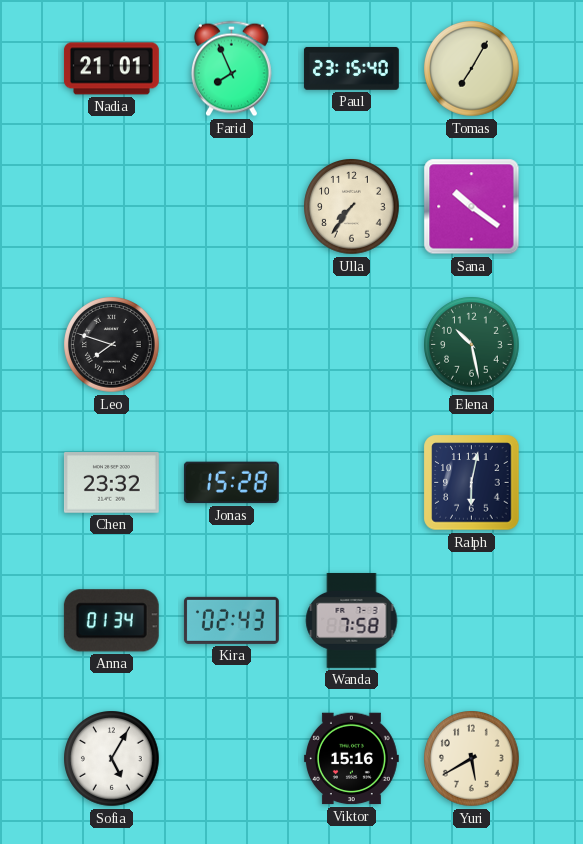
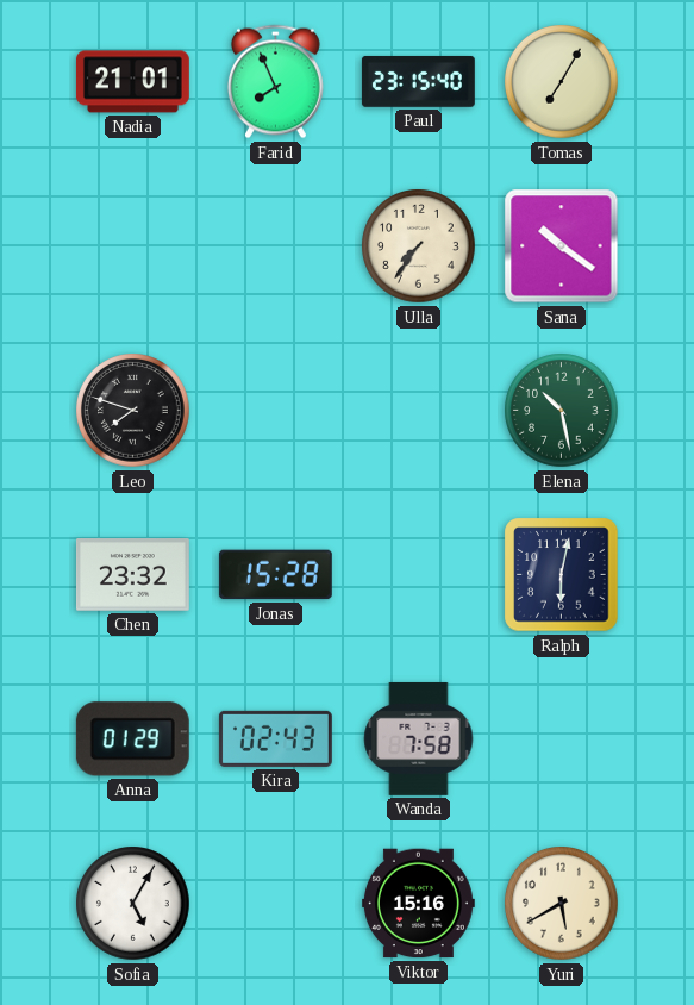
Anna: 01:34 -> 01:29 (132, 739)
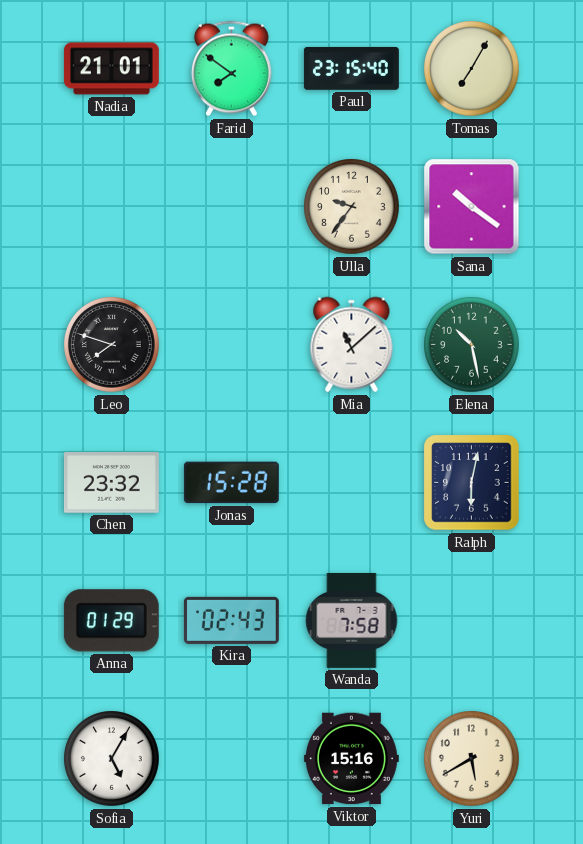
Farid: 7:56 -> 7:51 (231, 69)
Ulla: 7:36 -> 9:36 (352, 207)
Mia: none -> 11:08 (352, 345)
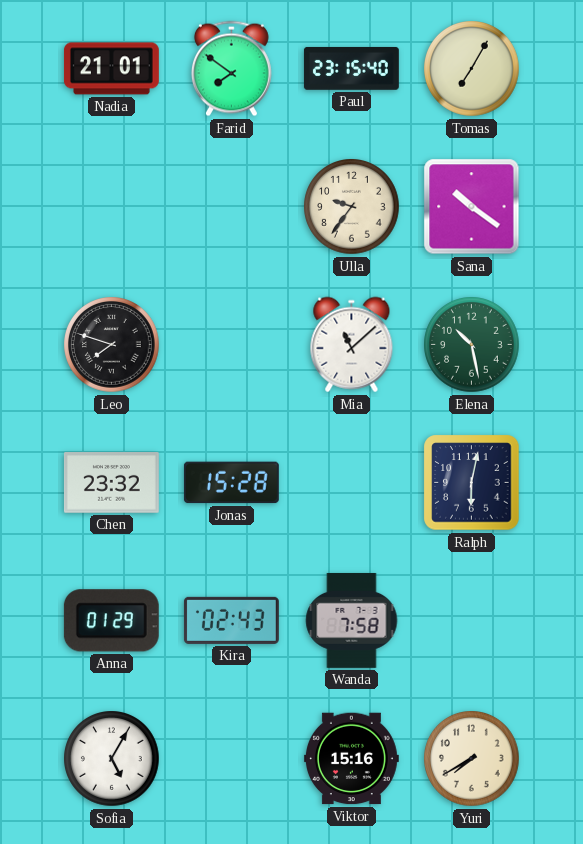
Yuri: 5:40 -> 7:40 (472, 759)
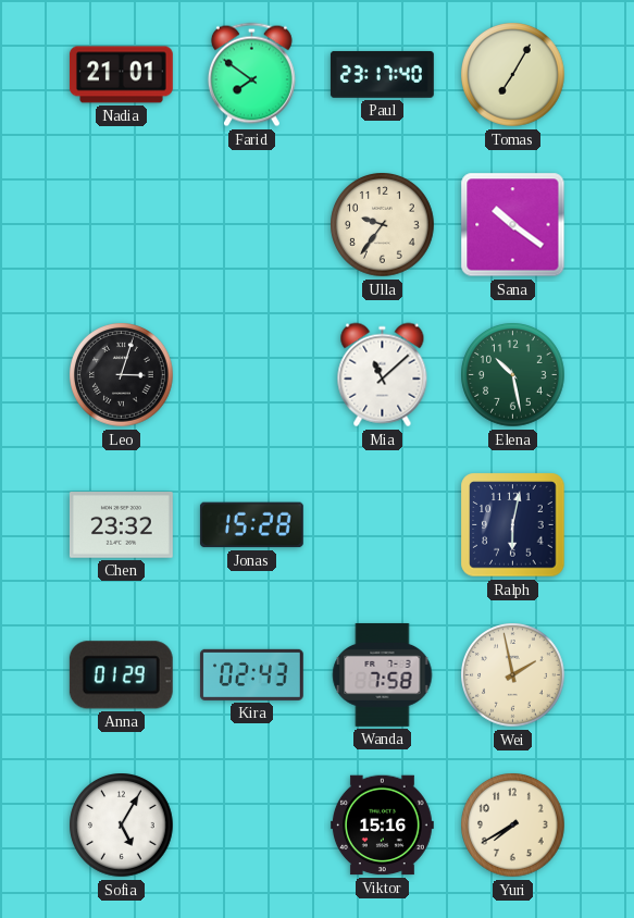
Paul: 23:15 -> 23:17 (382, 74)
Leo: 7:48 -> 3:03 (122, 375)
Wei: none -> 1:58 (513, 675)
